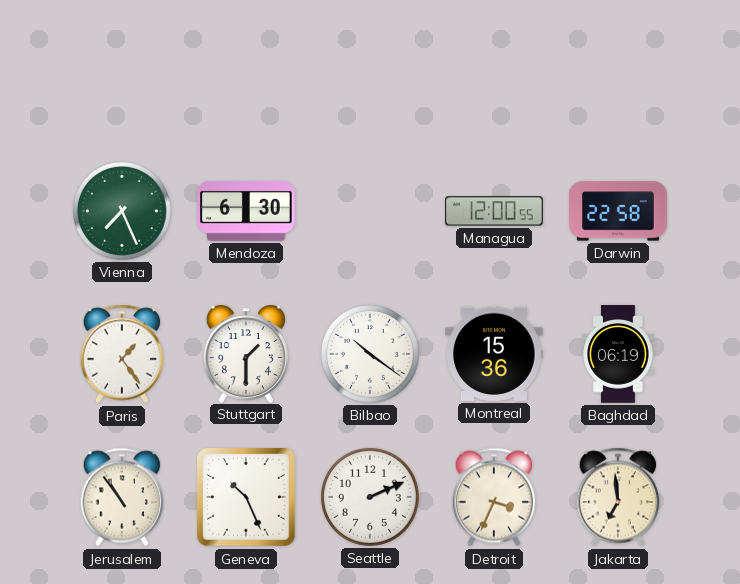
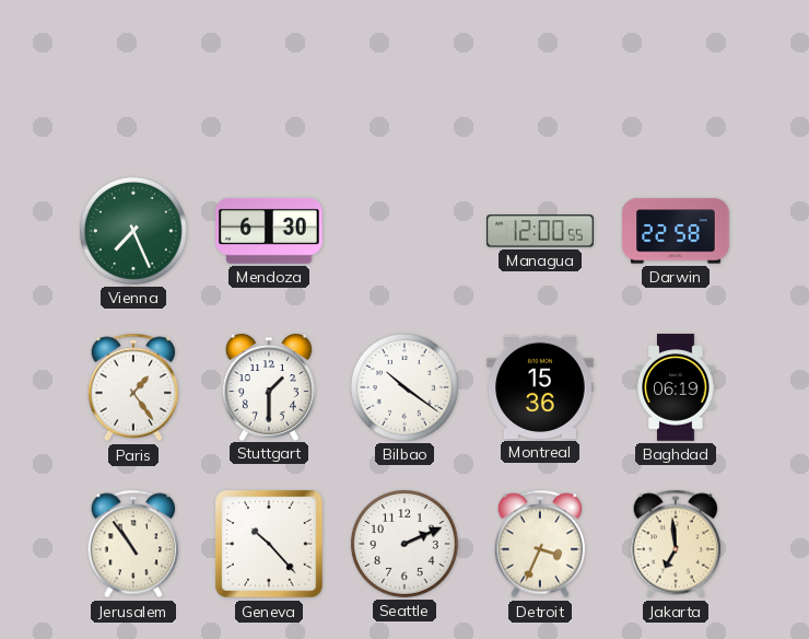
Geneva: 10:26 -> 10:23 (270, 545)
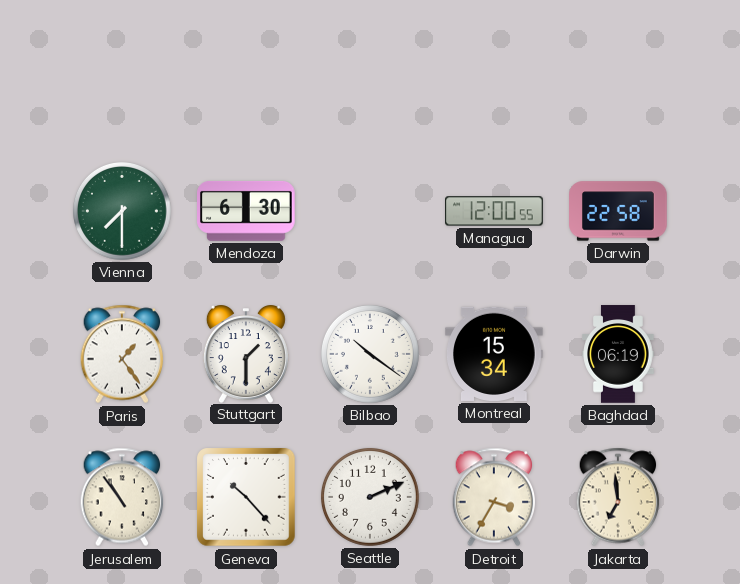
Vienna: 7:26 -> 7:30 (122, 211)
Montreal: 15:36 -> 15:34 (494, 354)
Detroit: 3:34 -> 3:35 (494, 497)
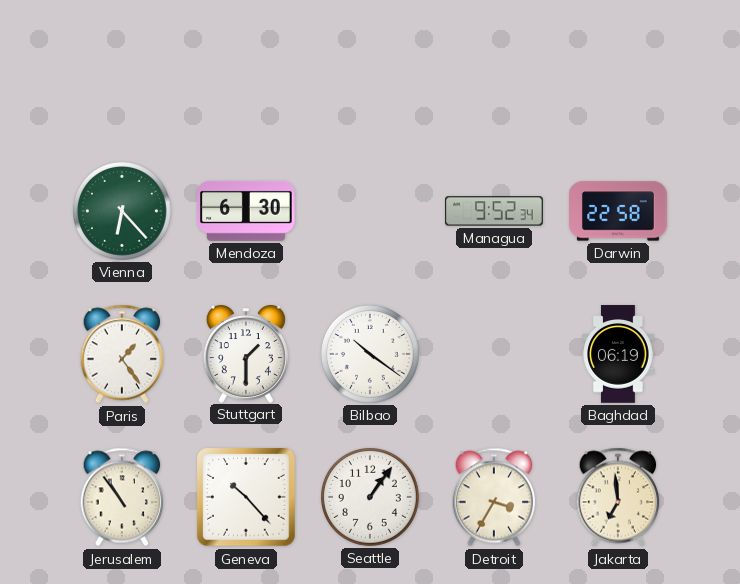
Vienna: 7:30 -> 6:23 (122, 211)
Managua: 12:00 -> 9:52 (494, 211)
Montreal: 15:34 -> none (494, 354)
Seattle: 2:11 -> 1:06 (370, 497)
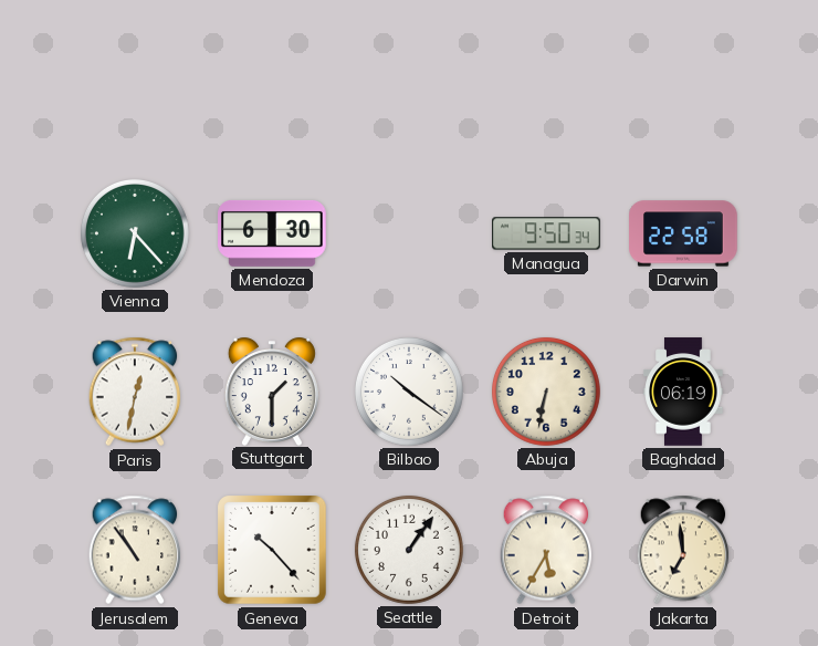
Managua: 9:52 -> 9:50 (546, 233)
Paris: 1:24 -> 12:32 (135, 392)
Abuja: none -> 6:32 (546, 392)
Detroit: 3:35 -> 5:35 (546, 550)
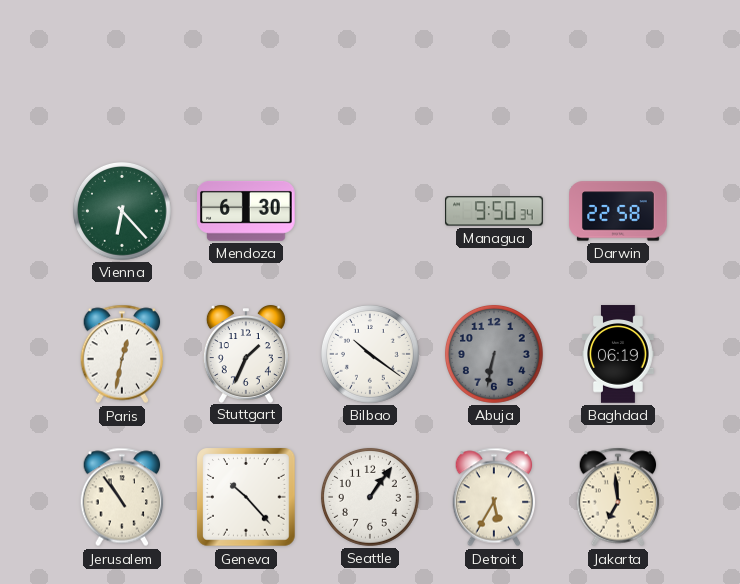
Stuttgart: 1:30 -> 1:34 (246, 354)
Abuja dial: cream -> grey (494, 354)
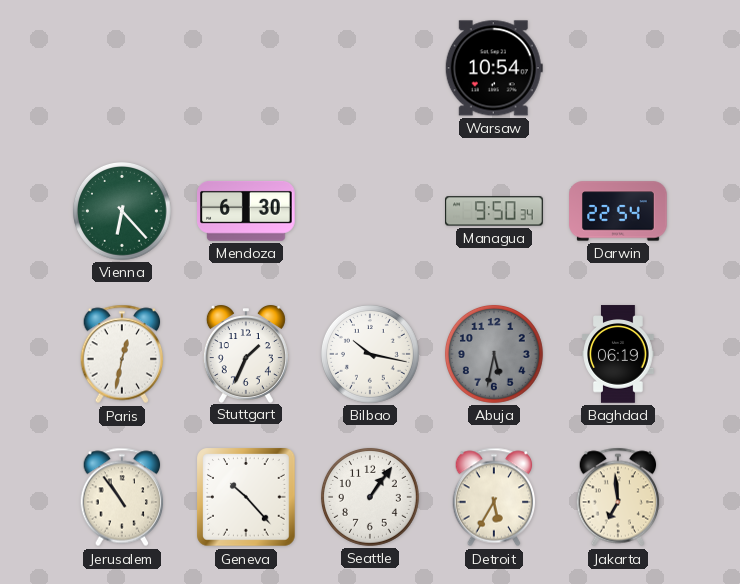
Warsaw: none -> 10:54 (494, 68)
Darwin: 22:58 -> 22:54 (618, 211)
Bilbao: 10:21 -> 10:17 (370, 354)
Abuja: 6:32 -> 5:32 (494, 354)
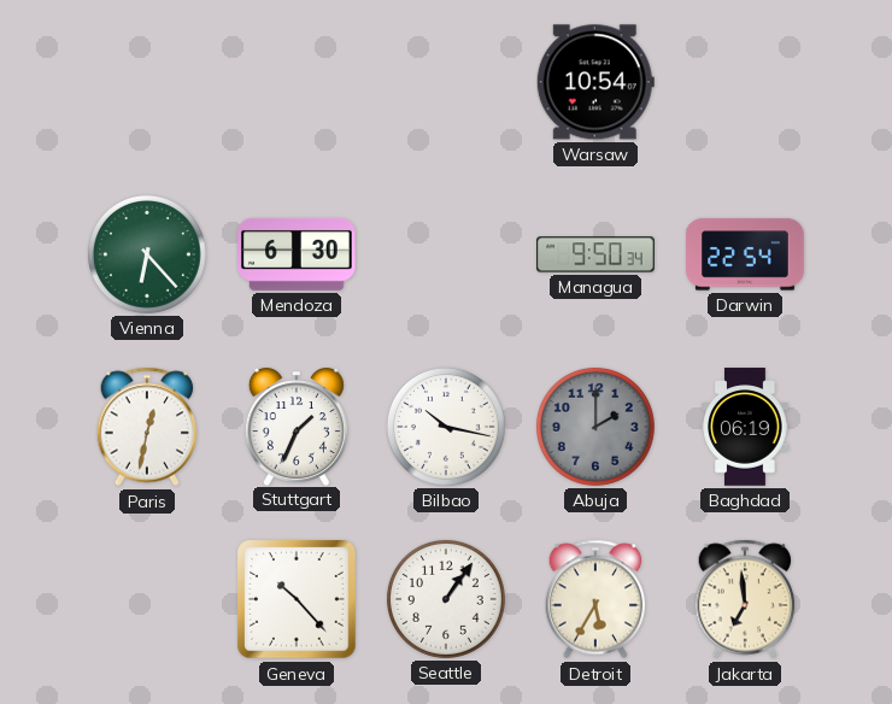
Abuja: 5:32 -> 2:00 (595, 427)
Jerusalem: 10:54 -> none (122, 497)
